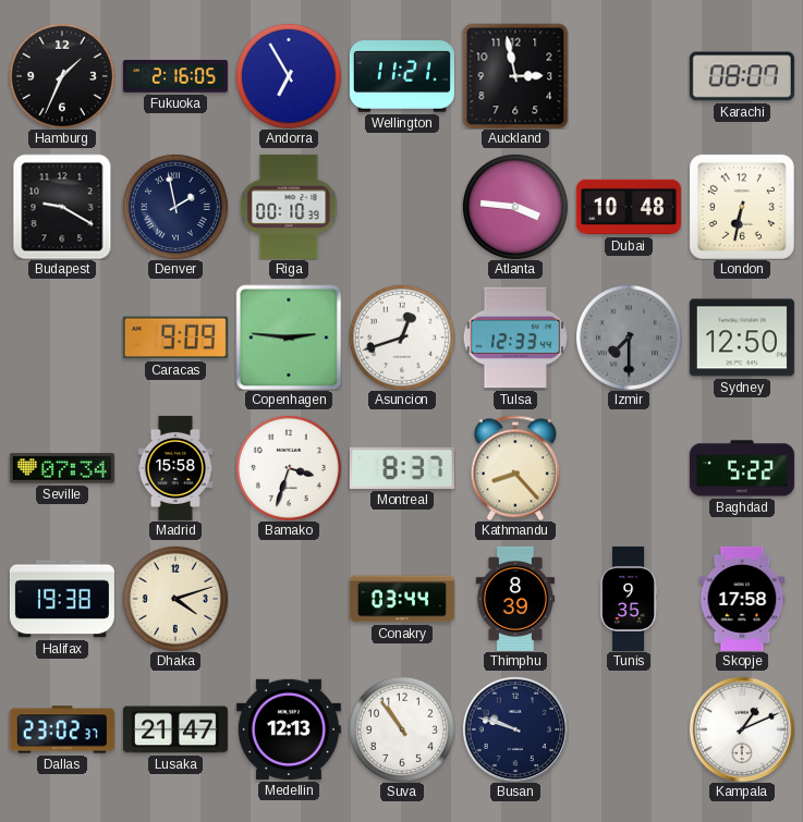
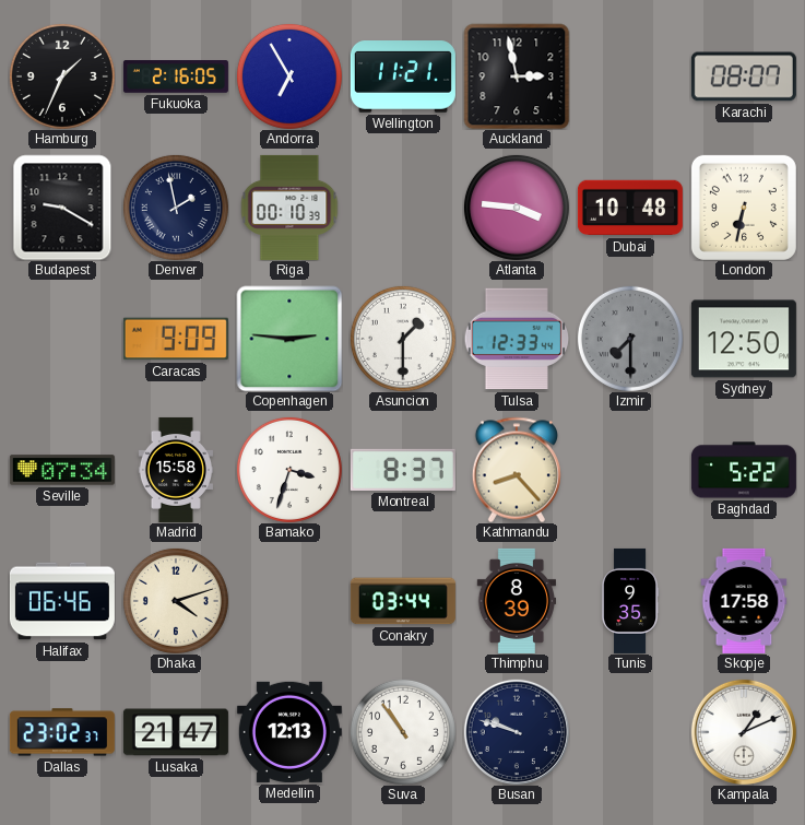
Asuncion: 12:42 -> 1:30 (403, 339)
Halifax: 19:38 -> 06:46 (62, 601)
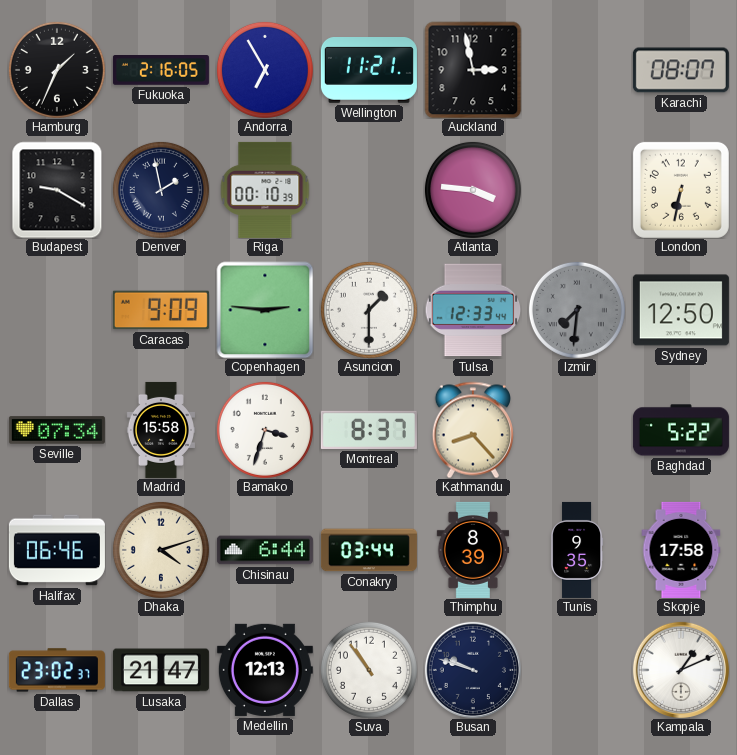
Dubai: 10:48 -> none (630, 208)
Izmir: 7:30 -> 7:31 (577, 310)
Chisinau: none -> 6:44 (265, 550)
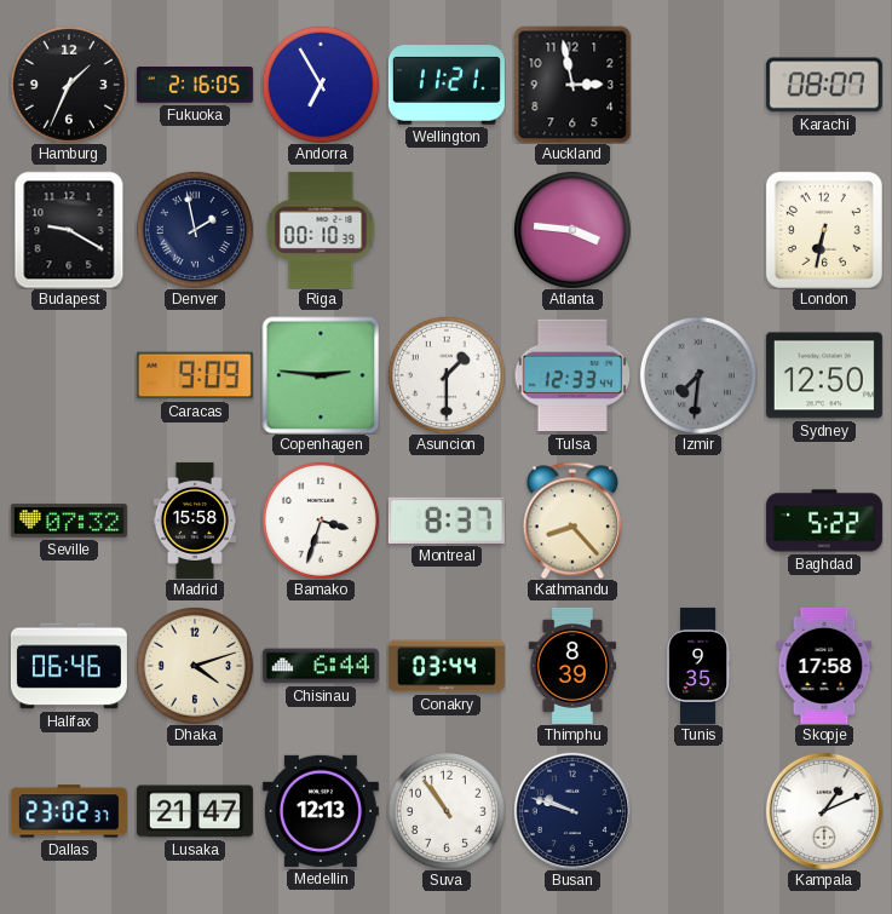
Seville: 07:34 -> 07:32 (69, 521)
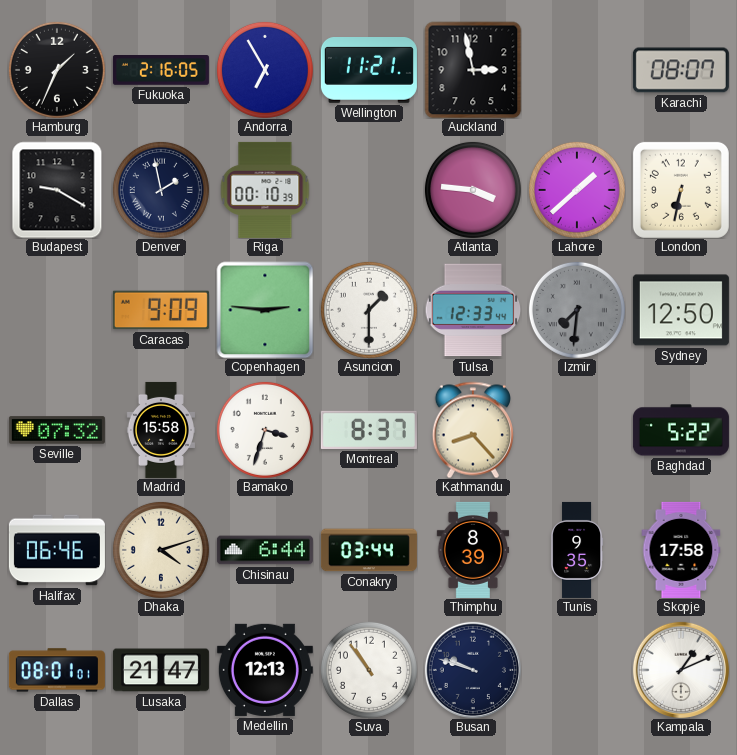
Lahore: none -> 1:38 (577, 190)
Dallas: 23:02 -> 08:01 (57, 670)
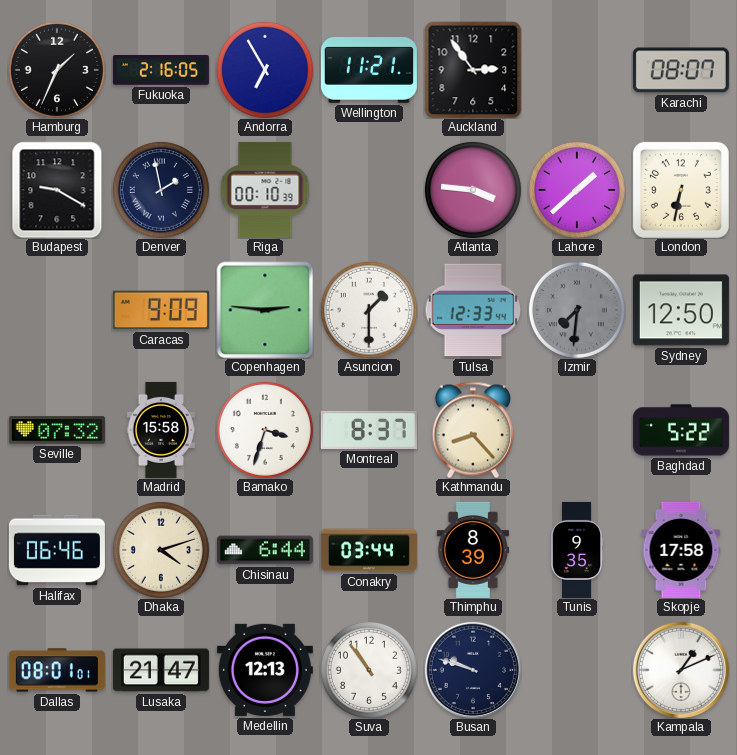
Auckland: 2:58 -> 2:54 (473, 70)
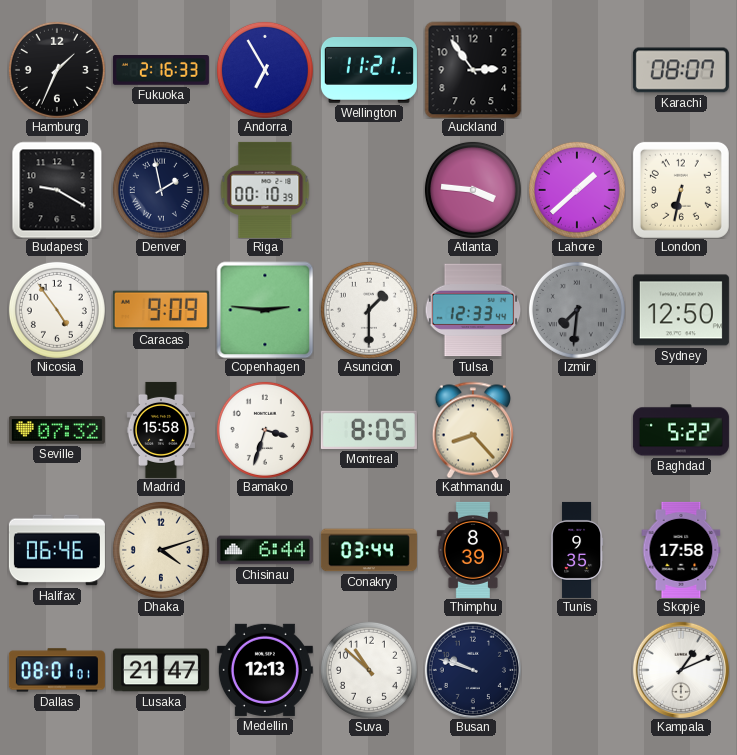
Fukuoka: 2:16:05 -> 2:16:33 (161, 70)
Nicosia: none -> 4:54 (57, 310)
Montreal: 8:37 -> 8:05 (369, 430)
Suva: 10:54 -> 10:52 (369, 670)
